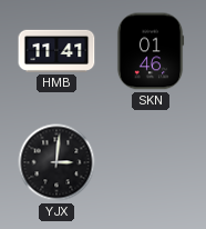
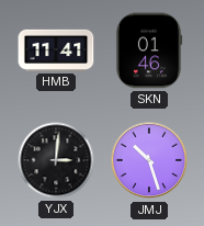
JMJ: none -> 10:27 (149, 160)
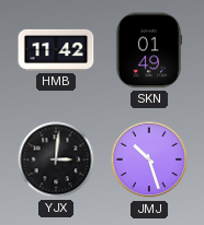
HMB: 11:41 -> 11:42 (56, 50)
SKN: 01:46 -> 01:49 (149, 50)
